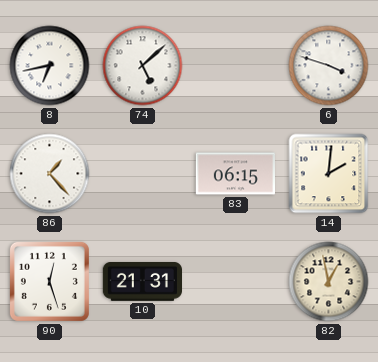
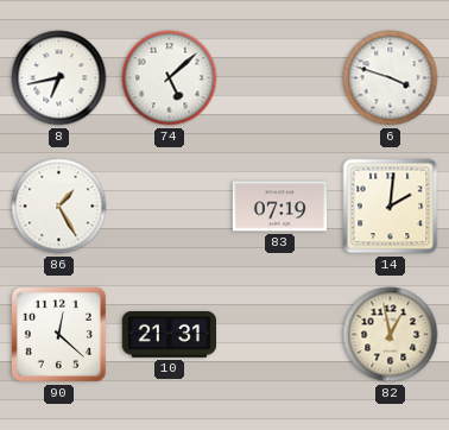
86: 1:23 -> 1:25 (59, 207)
83: 06:15 -> 07:19 (279, 207)
90: 12:27 -> 12:22 (58, 334)
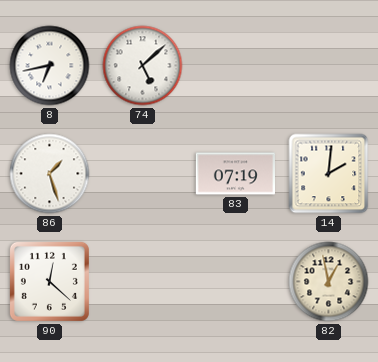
6: 3:48 -> none (391, 78)
86: 1:25 -> 1:27 (50, 174)
10: 21:31 -> none (169, 335)
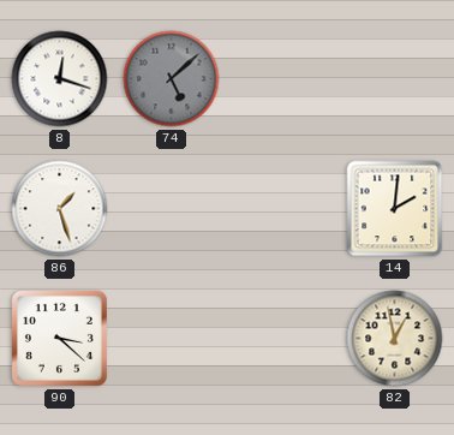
8: 6:43 -> 12:18 (60, 79)
74 dial: white -> grey (172, 79)
83: 07:19 -> none (235, 174)
90: 12:22 -> 3:22 (59, 338)
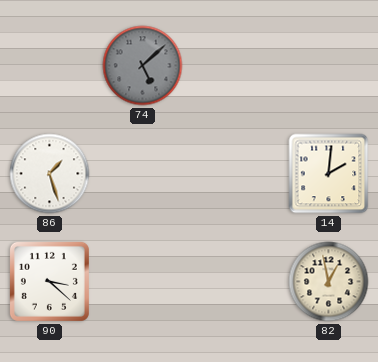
8: 12:18 -> none (60, 79)
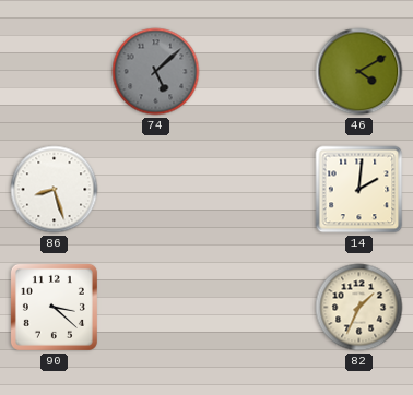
46: none -> 4:10 (359, 72)
86: 1:27 -> 8:27 (55, 190)
82: 12:58 -> 1:34 (359, 308)
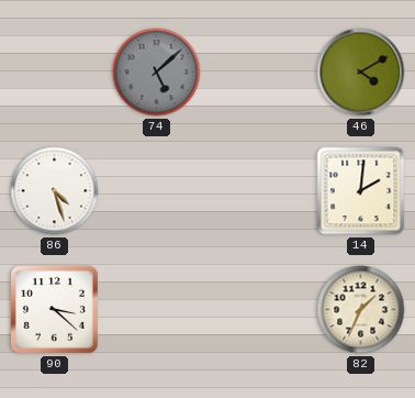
86: 8:27 -> 4:27 (55, 191)
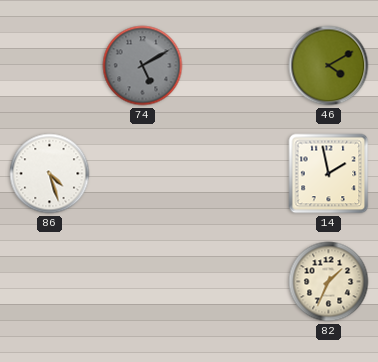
74: 5:08 -> 5:10 (143, 66)
14: 2:01 -> 1:58 (329, 174)
90: 3:22 -> none (54, 309)
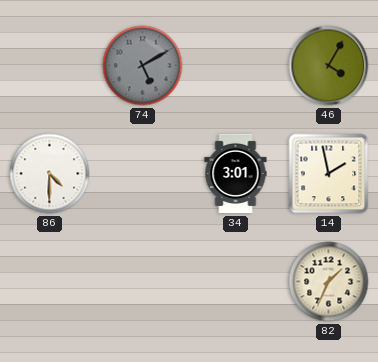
46: 4:10 -> 4:05 (329, 66)
86: 4:27 -> 4:30 (50, 174)
34: none -> 3:01 (236, 174)
